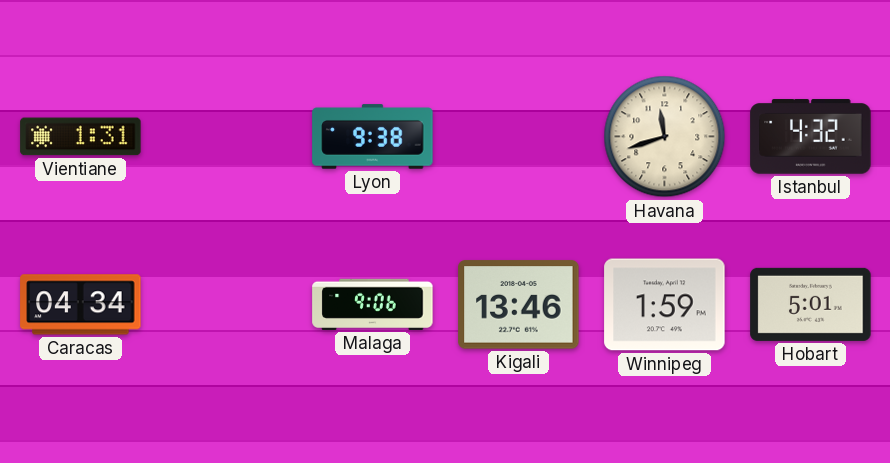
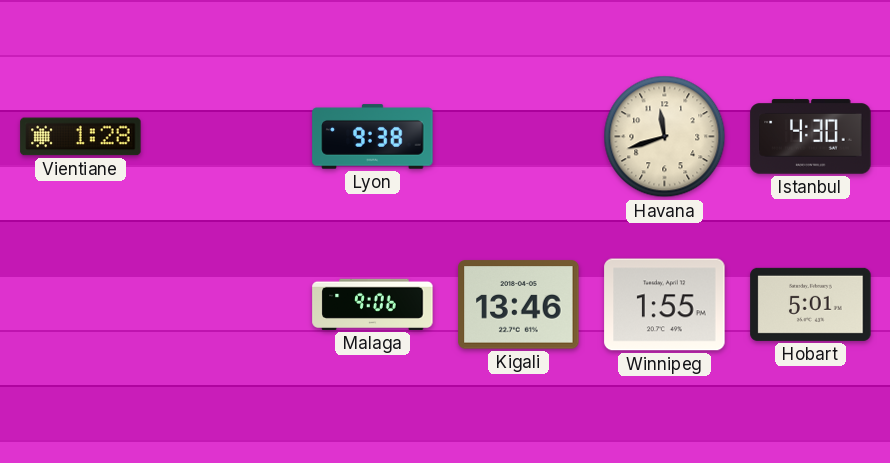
Vientiane: 1:31 -> 1:28 (81, 137)
Istanbul: 4:32 -> 4:30 (811, 137)
Caracas: 04:34 -> none (81, 305)
Winnipeg: 1:59 -> 1:55 (665, 305)
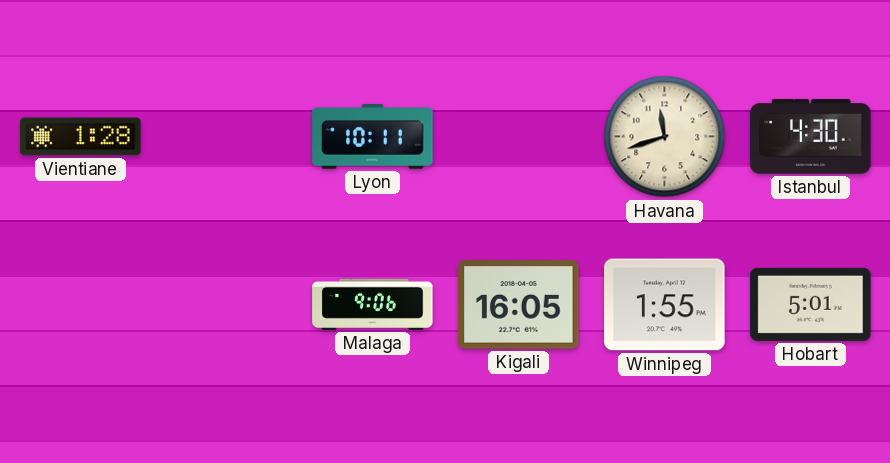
Lyon: 9:38 -> 10:11 (373, 137)
Kigali: 13:46 -> 16:05 (519, 305)
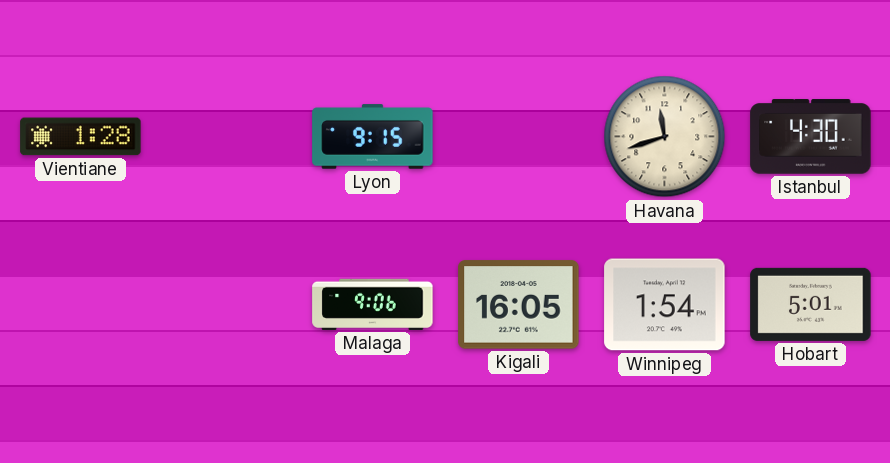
Lyon: 10:11 -> 9:15 (373, 137)
Winnipeg: 1:55 -> 1:54 (665, 305)
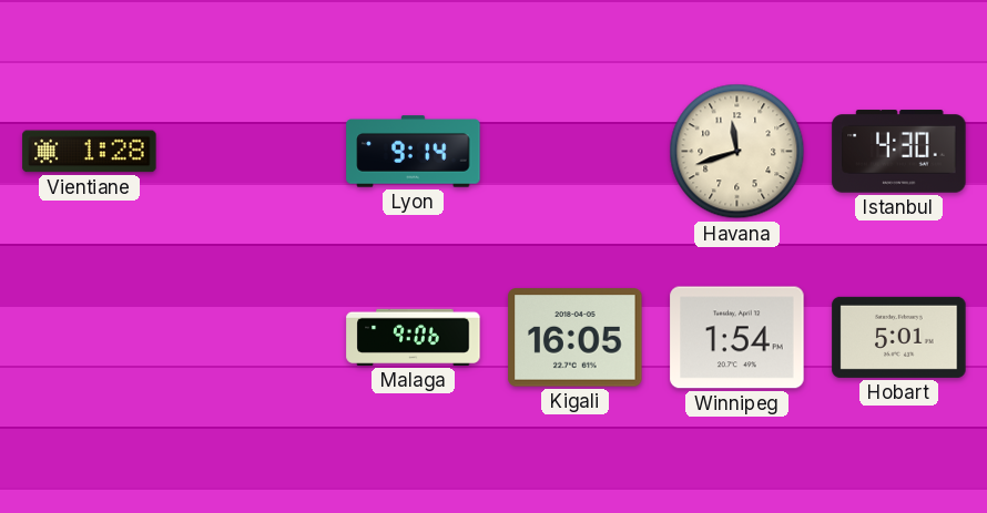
Lyon: 9:15 -> 9:14 (414, 152)
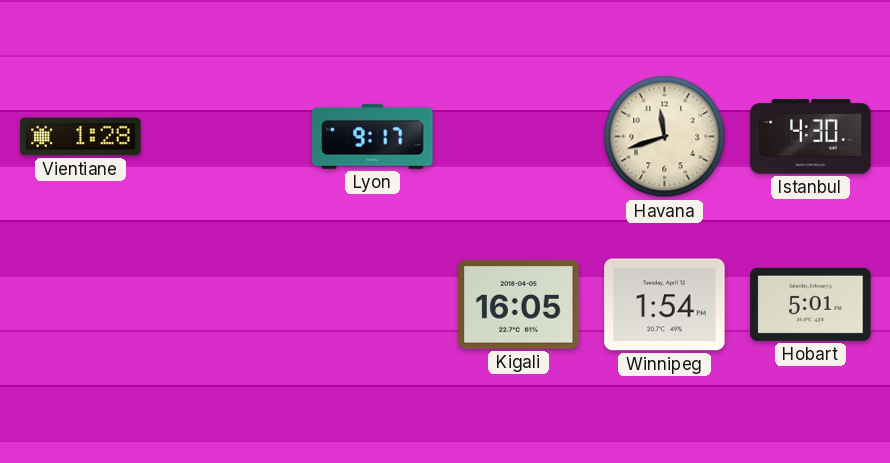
Lyon: 9:14 -> 9:17 (373, 137)
Malaga: 9:06 -> none (414, 337)
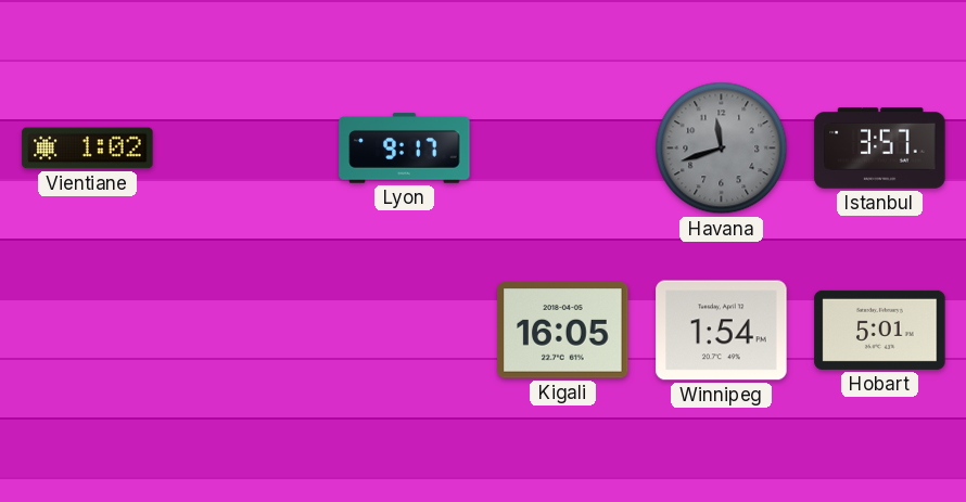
Vientiane: 1:28 -> 1:02 (88, 149)
Havana dial: cream -> grey (722, 149)
Istanbul: 4:30 -> 3:57 (880, 149)
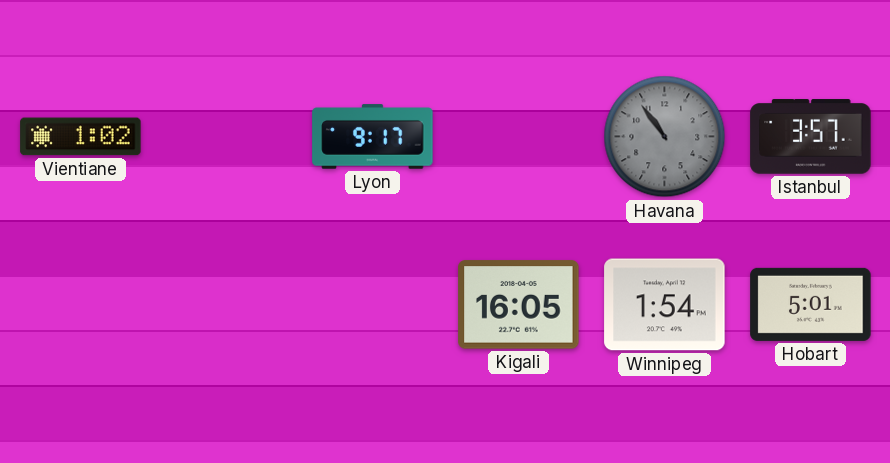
Havana: 11:42 -> 10:54 (665, 137)
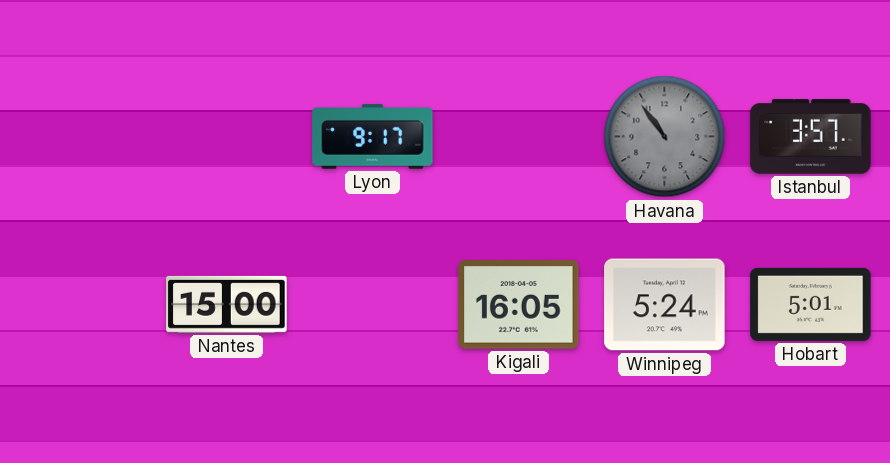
Vientiane: 1:02 -> none (81, 137)
Nantes: none -> 15:00 (227, 304)
Winnipeg: 1:54 -> 5:24 (665, 305)
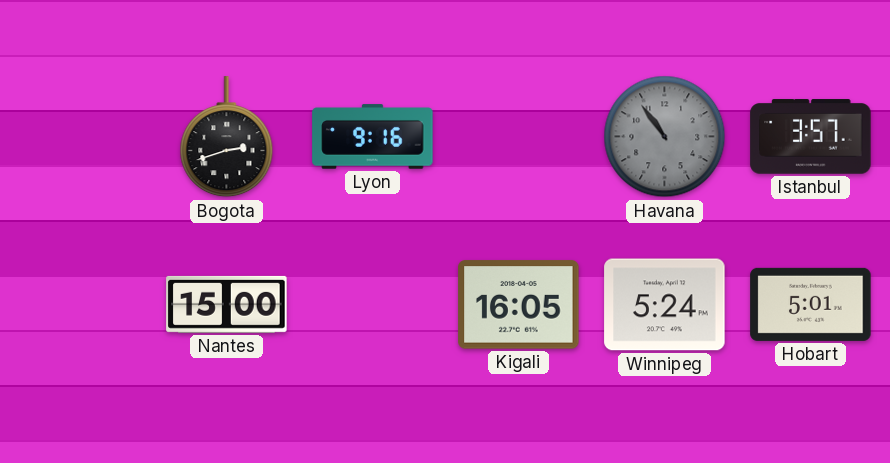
Bogota: none -> 2:42 (227, 137)
Lyon: 9:17 -> 9:16 (373, 137)
